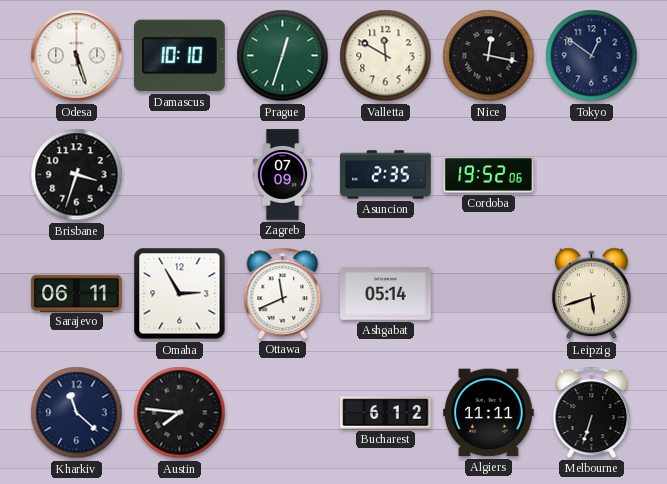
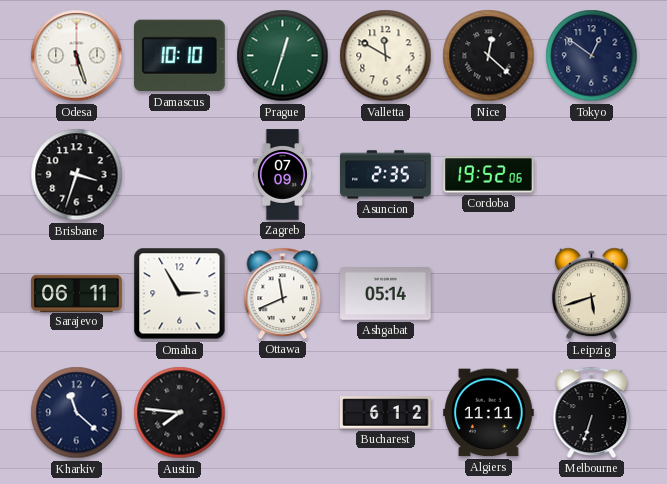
Nice: 12:17 -> 12:22 (489, 56)
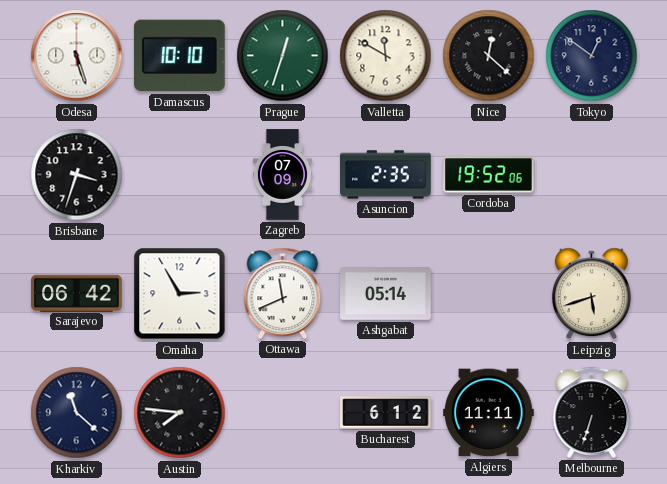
Sarajevo: 06:11 -> 06:42 (77, 293)
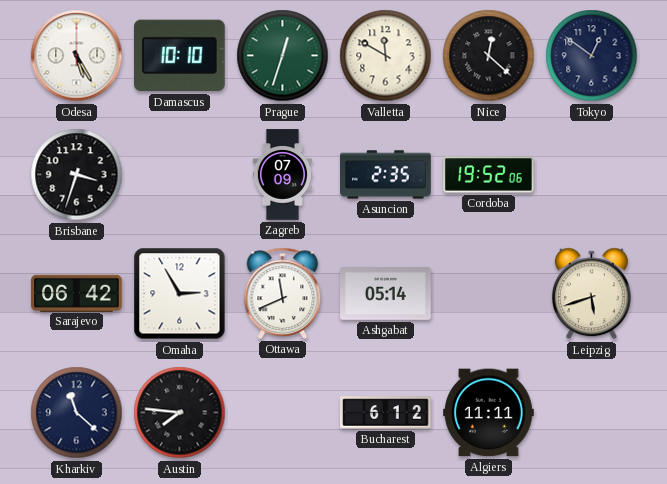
Odesa: 5:27 -> 5:25 (77, 56)
Melbourne: 6:33 -> none (592, 412)
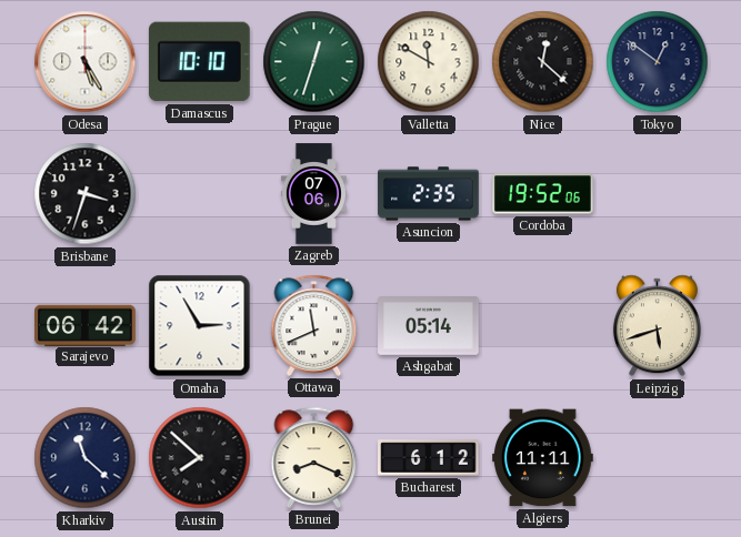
Zagreb: 07:09 -> 07:06 (313, 194)
Austin: 7:46 -> 7:52 (200, 458)
Brunei: none -> 8:19 (314, 457)
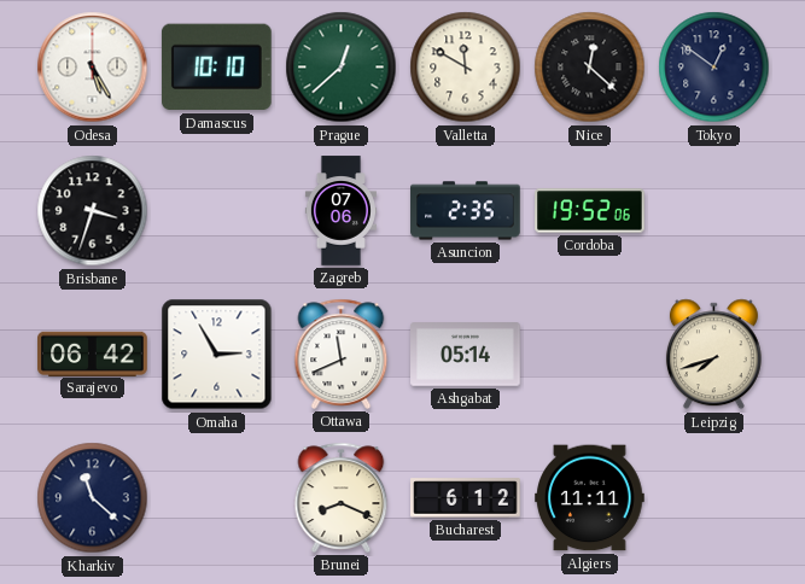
Prague: 12:33 -> 12:38 (342, 68)
Leipzig: 5:42 -> 7:42 (713, 355)
Austin: 7:52 -> none (200, 458)
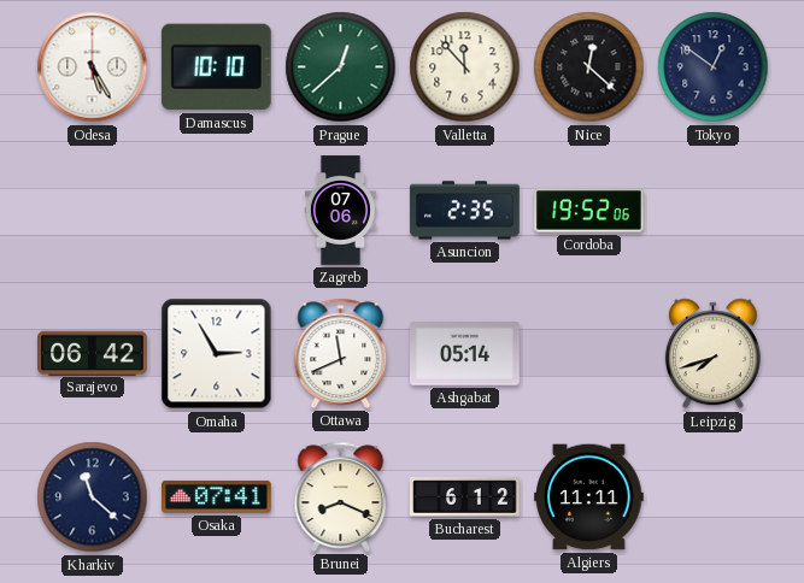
Valletta: 11:50 -> 11:53 (465, 67)
Brisbane: 3:33 -> none (93, 211)
Osaka: none -> 07:41 (217, 496)
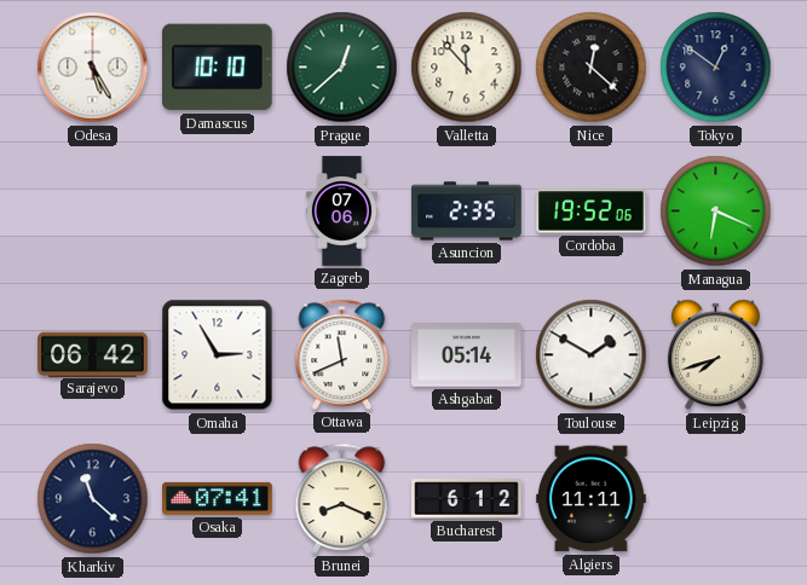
Managua: none -> 6:19 (716, 212)
Toulouse: none -> 1:50 (592, 355)
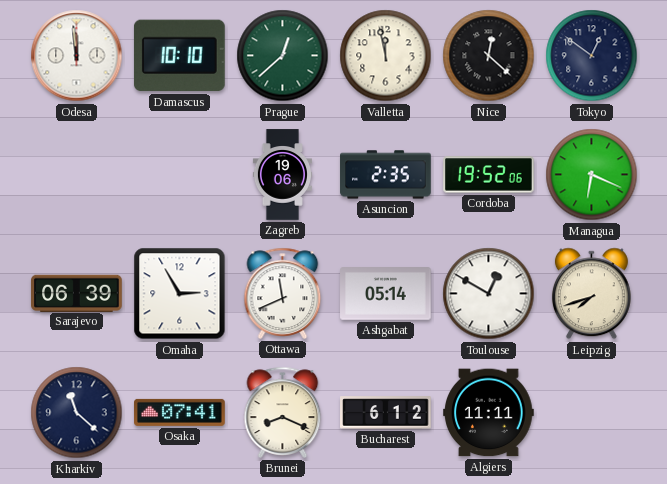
Odesa: 5:25 -> 11:59 (77, 56)
Valletta: 11:53 -> 11:58 (386, 56)
Zagreb: 07:06 -> 19:06 (282, 175)
Sarajevo: 06:42 -> 06:39 (77, 293)
Toulouse: 1:50 -> 12:50 (489, 294)
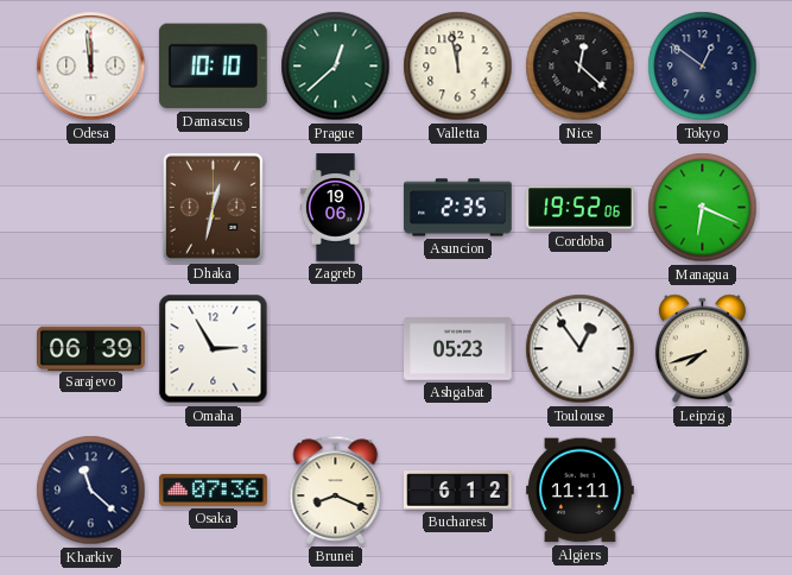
Dhaka: none -> 12:32 (213, 207)
Ottawa: 11:41 -> none (283, 293)
Ashgabat: 05:14 -> 05:23 (458, 349)
Toulouse: 12:50 -> 12:54 (581, 349)
Osaka: 07:41 -> 07:36 (214, 489)
